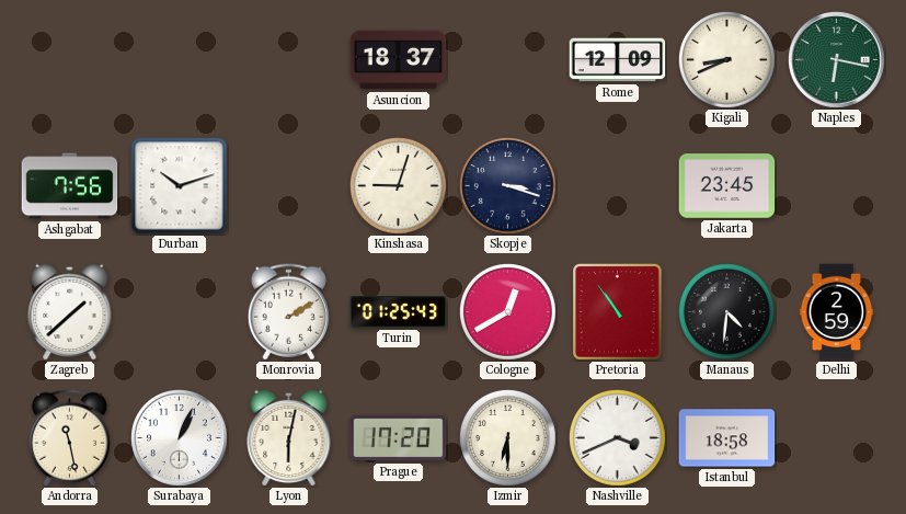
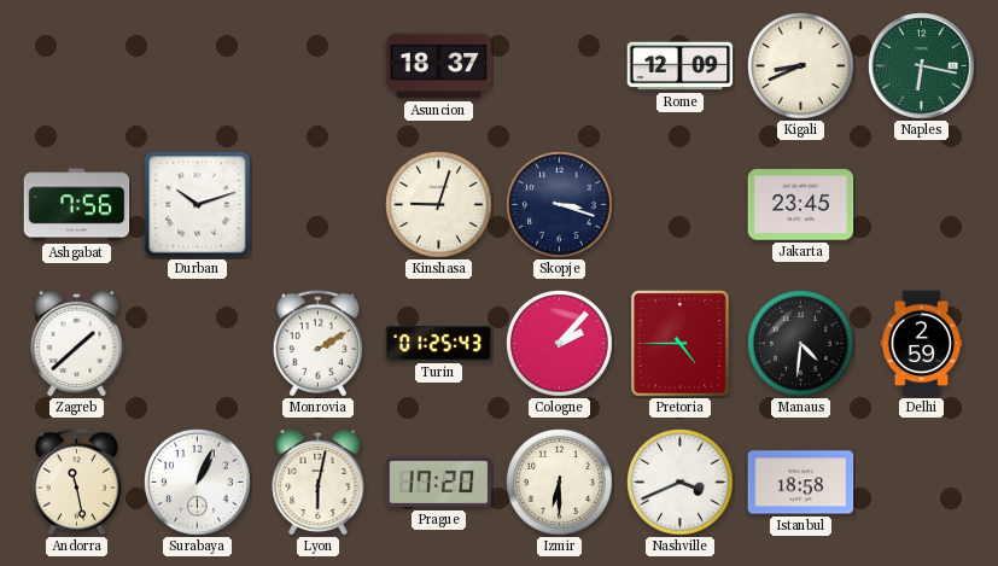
Cologne: 12:40 -> 2:07 (560, 344)
Pretoria: 10:54 -> 4:45 (681, 344)
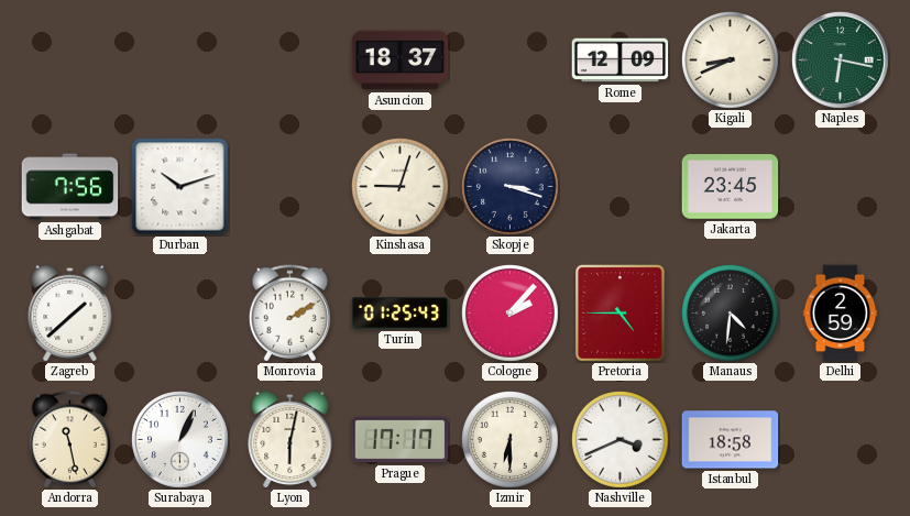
Prague: 17:20 -> 17:17 (401, 440)
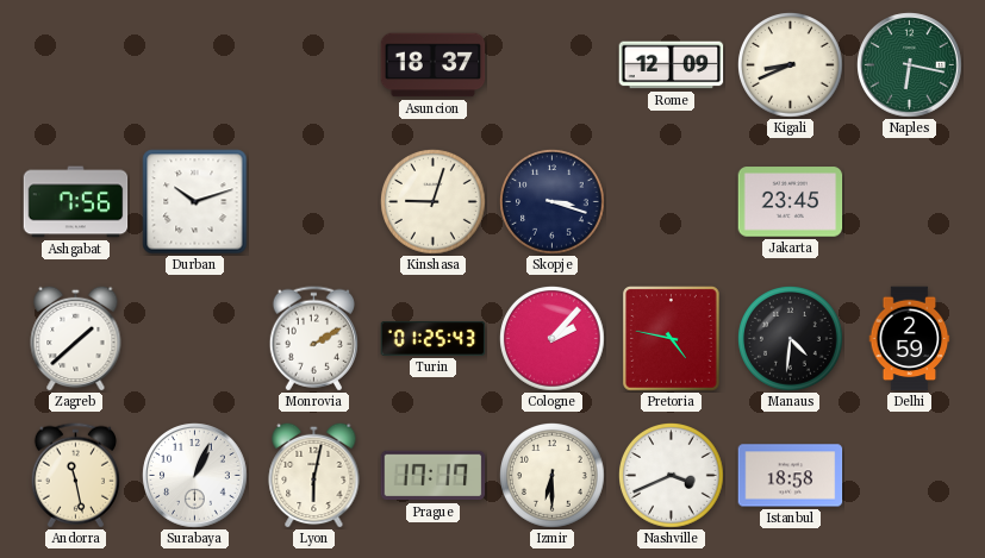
Pretoria: 4:45 -> 4:47 (672, 339)
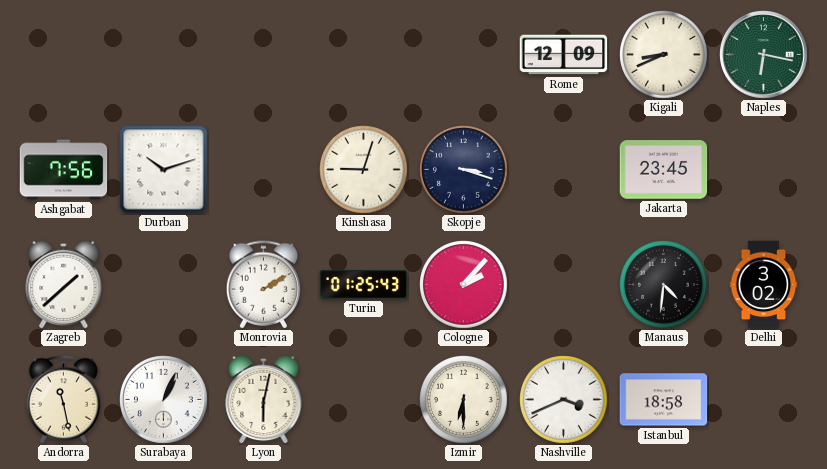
Asuncion: 18:37 -> none (434, 65)
Pretoria: 4:47 -> none (672, 339)
Delhi: 2:59 -> 3:02 (764, 285)
Prague: 17:17 -> none (434, 476)
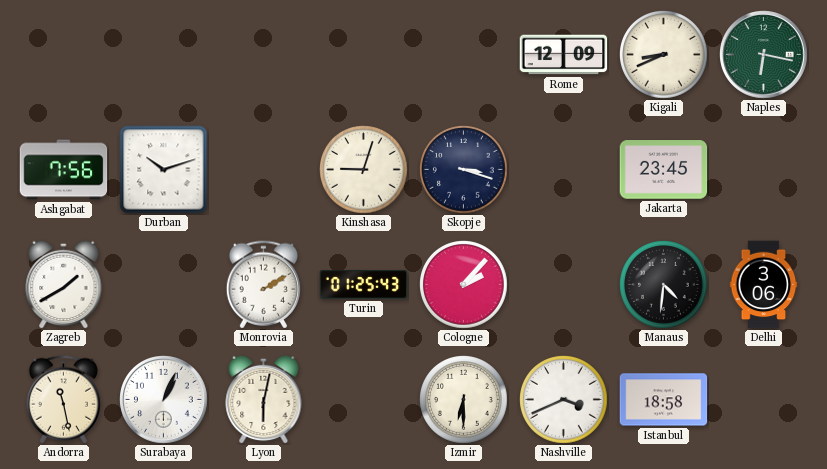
Zagreb: 1:38 -> 1:40 (64, 284)
Delhi: 3:02 -> 3:06 (764, 285)
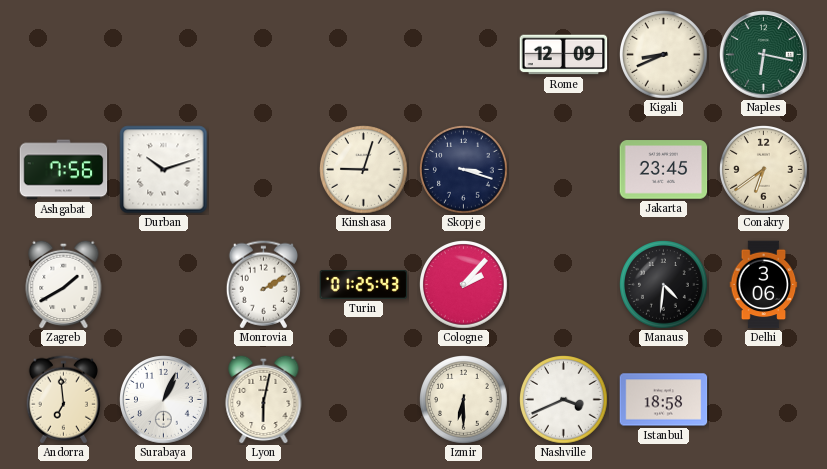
Conakry: none -> 6:39 (764, 170)
Andorra: 11:28 -> 6:59 (63, 400)
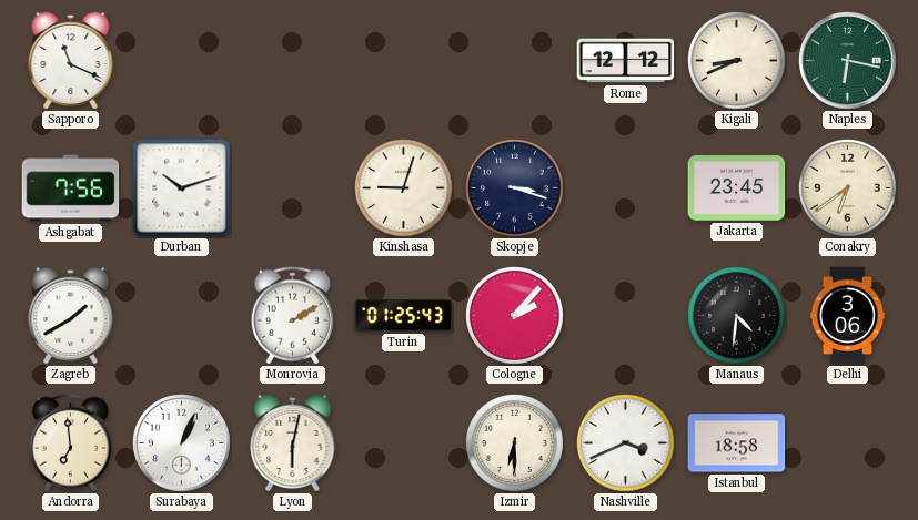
Sapporo: none -> 11:19 (71, 60)
Rome: 12:09 -> 12:12 (626, 61)
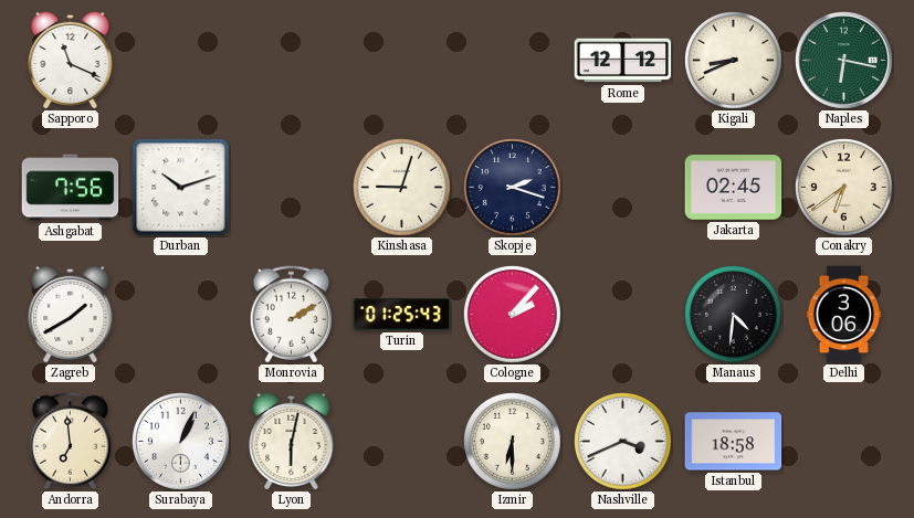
Skopje: 3:18 -> 2:18 (513, 188)
Jakarta: 23:45 -> 02:45 (734, 188)
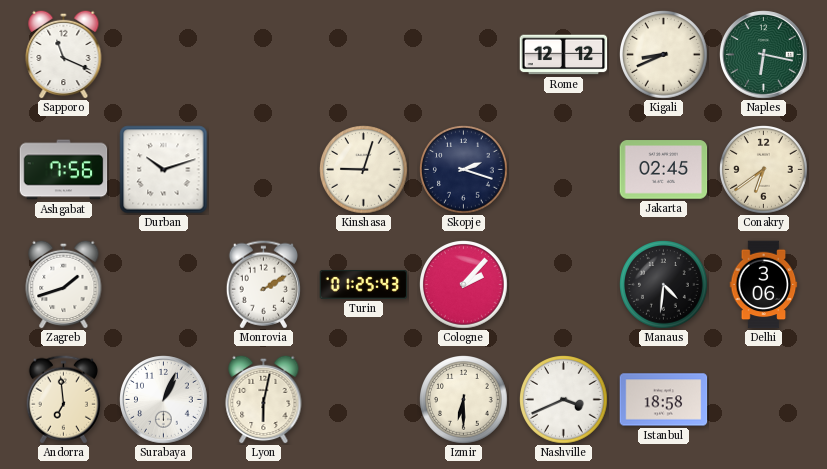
Zagreb: 1:40 -> 1:42 (64, 284)
